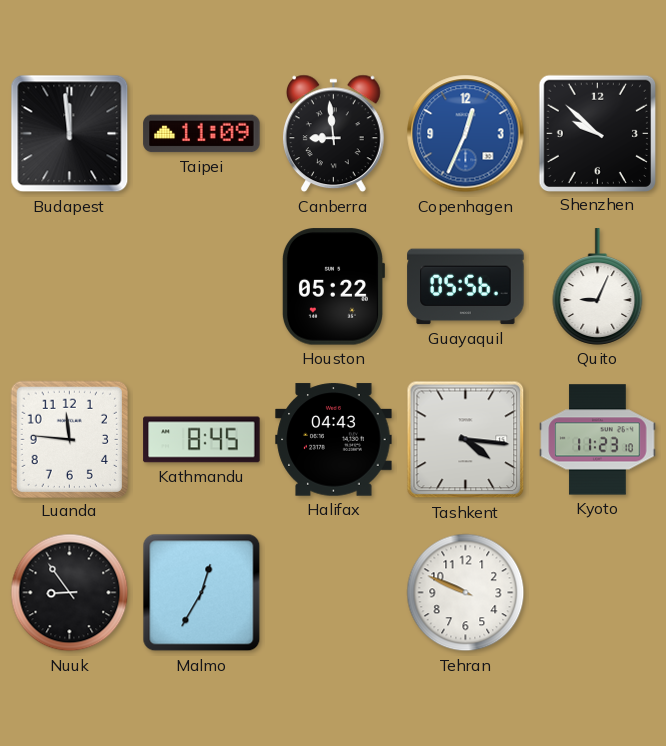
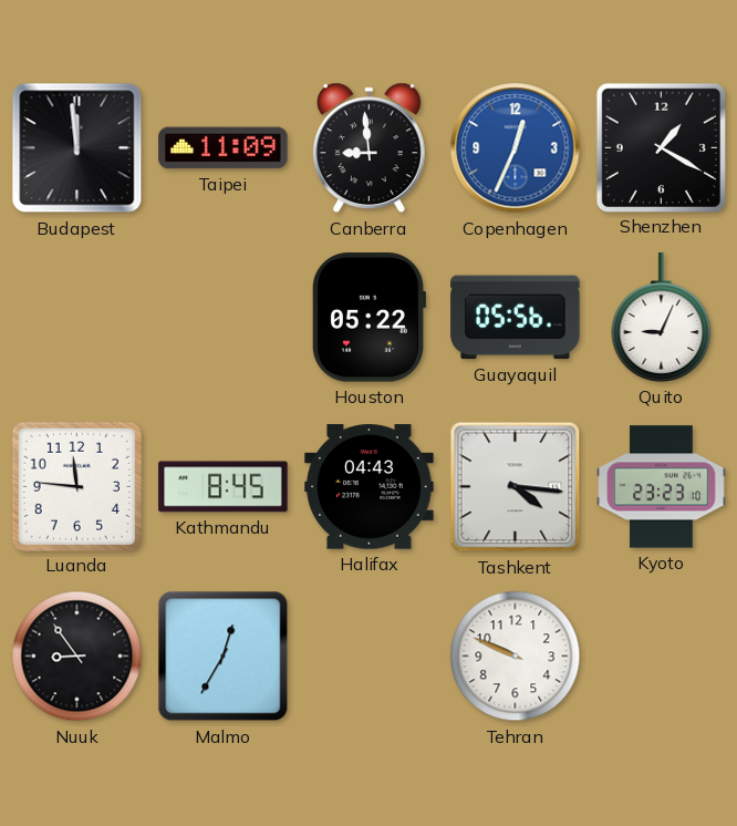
Shenzhen: 9:52 -> 1:20 (661, 147)
Kyoto: 11:23 -> 23:23 (662, 487)
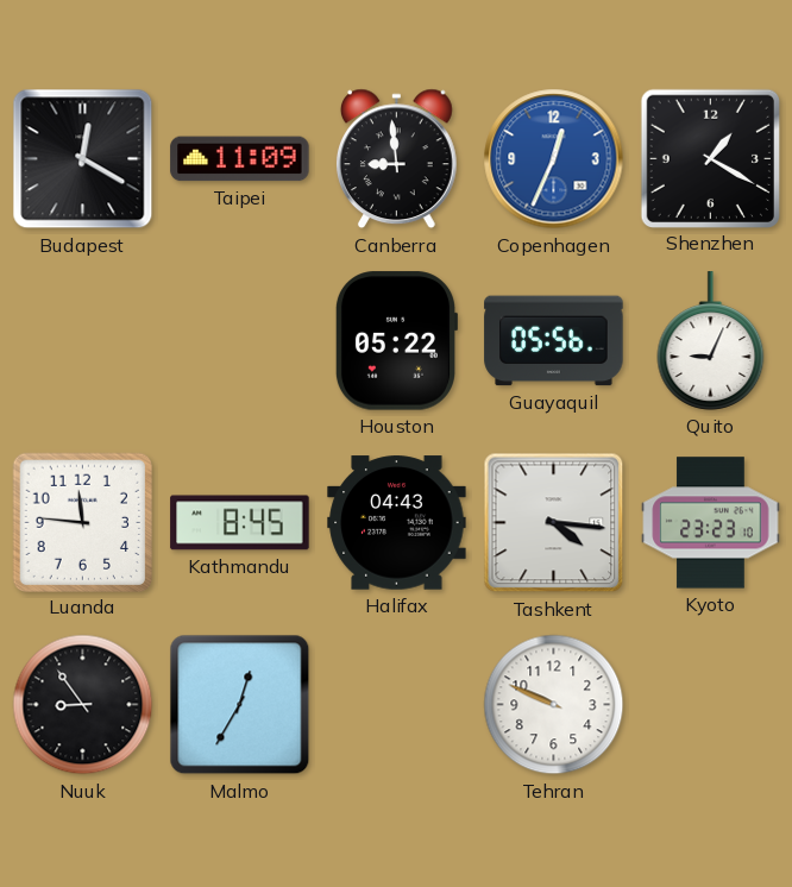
Budapest: 11:59 -> 12:20 (83, 159)
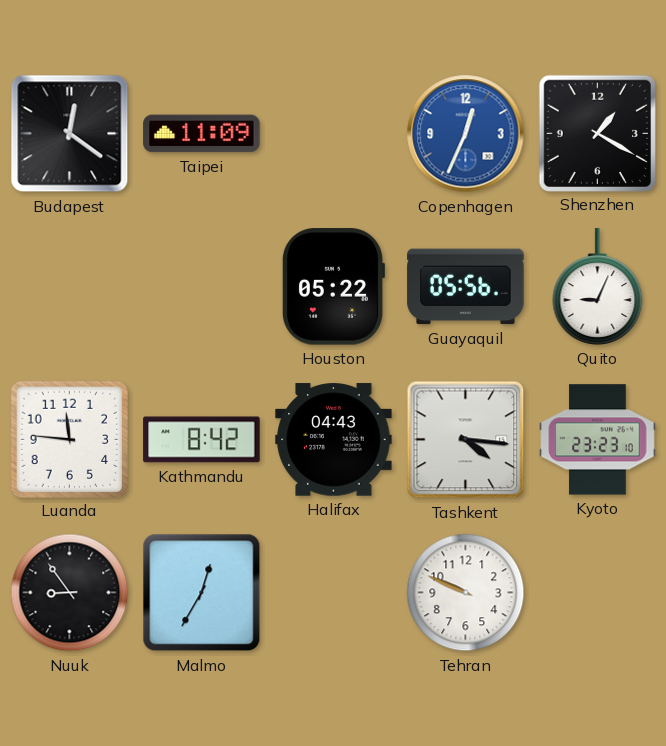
Budapest: 12:20 -> 12:21 (70, 134)
Canberra: 8:59 -> none (396, 159)
Kathmandu: 8:45 -> 8:42 (202, 440)
